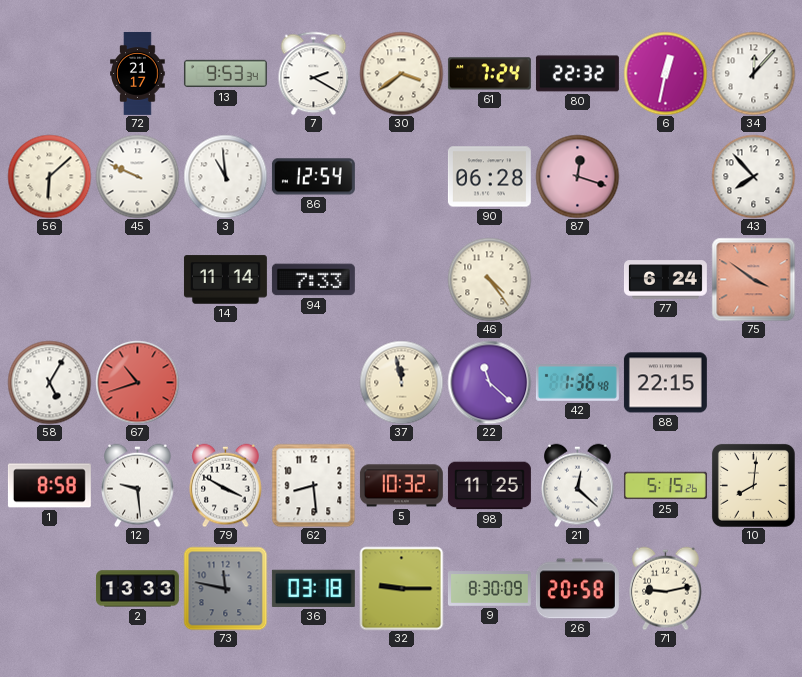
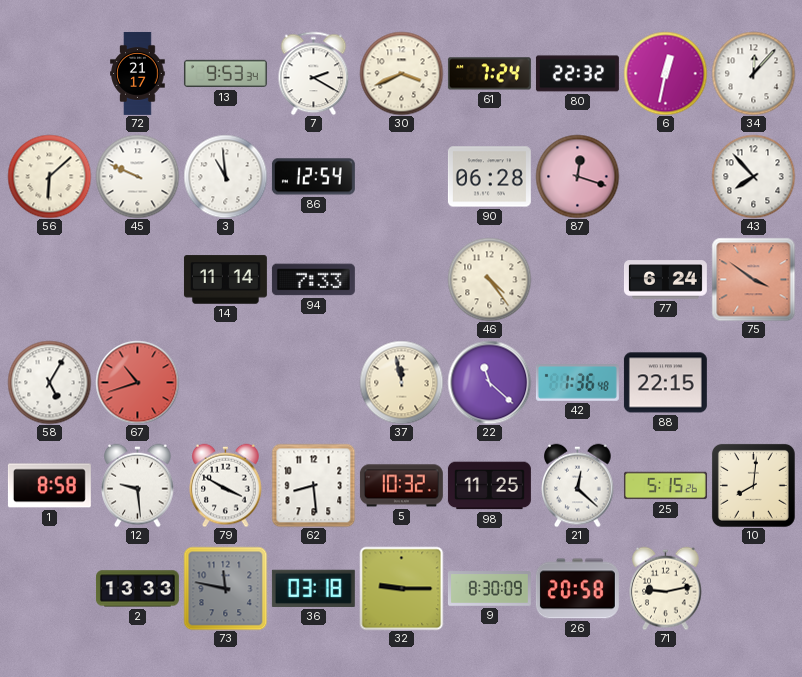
30: 3:39 -> 3:41 (401, 73)
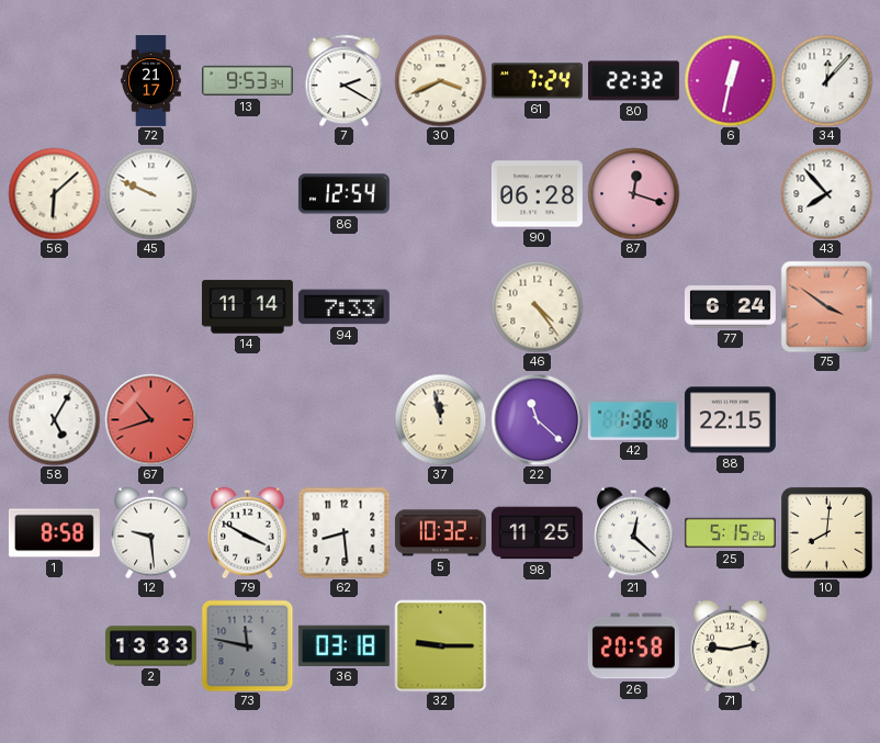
3: 10:59 -> none (225, 176)
9: 8:30 -> none (489, 589)
